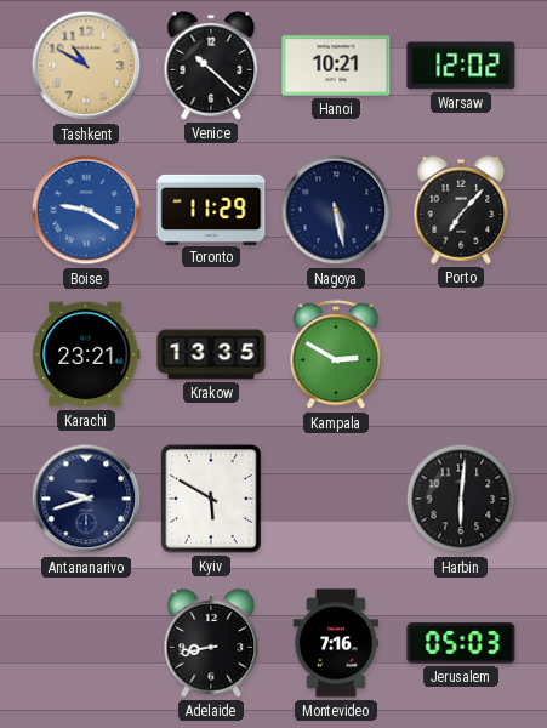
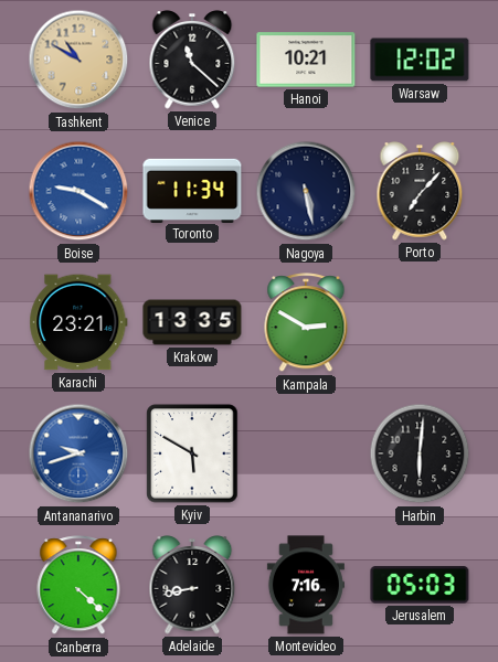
Venice: 10:22 -> 11:22 (192, 60)
Toronto: 11:29 -> 11:34 (192, 190)
Antananarivo dial: navy -> blue (78, 453)
Canberra: none -> 4:22 (78, 586)
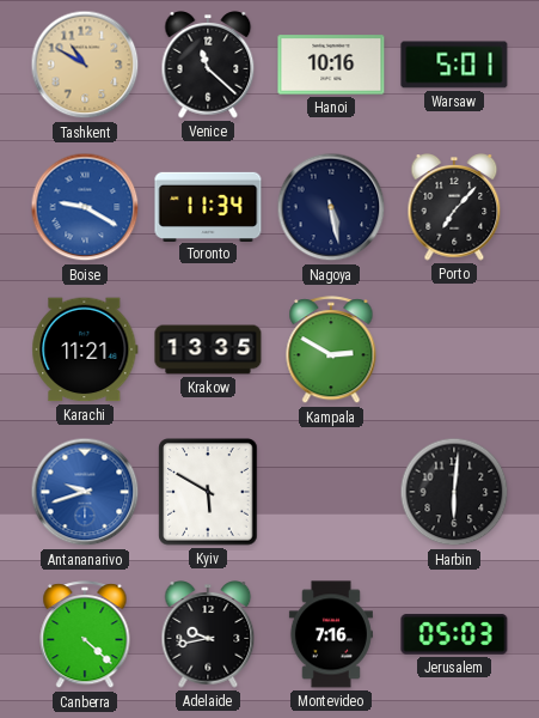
Hanoi: 10:21 -> 10:16 (331, 65)
Warsaw: 12:02 -> 5:01 (454, 65)
Karachi: 23:21 -> 11:21 (85, 349)
Adelaide: 8:43 -> 9:43 (208, 634)
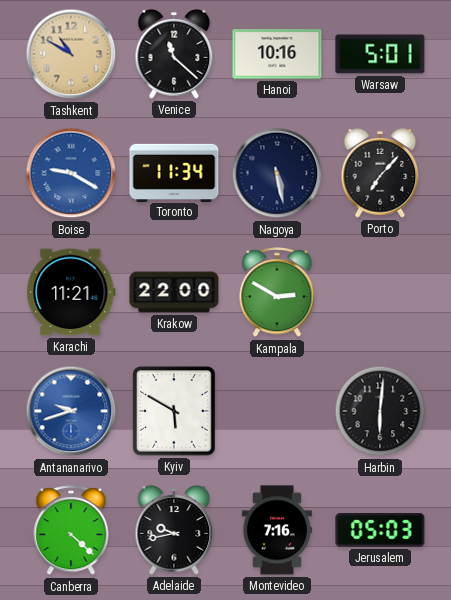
Krakow: 13:35 -> 22:00 (174, 292)
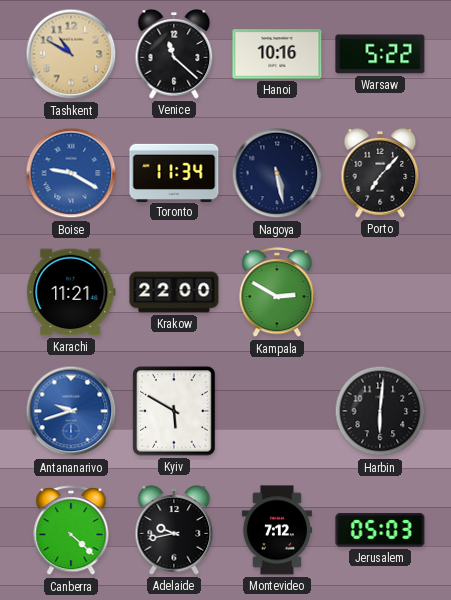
Warsaw: 5:01 -> 5:22 (380, 54)
Montevideo: 7:16 -> 7:12 (277, 530)
